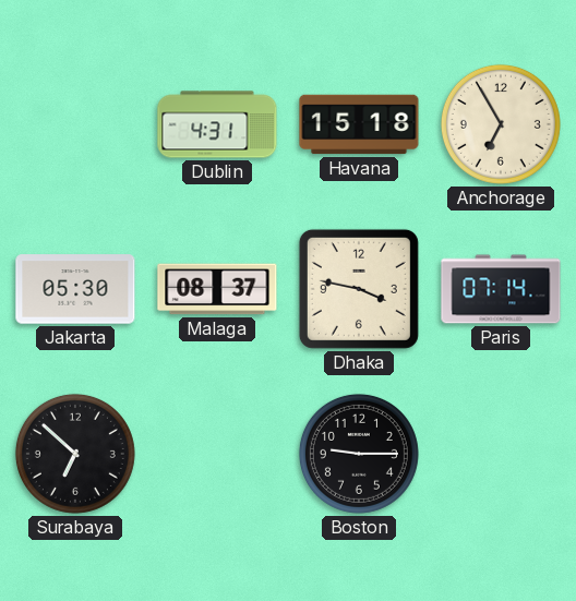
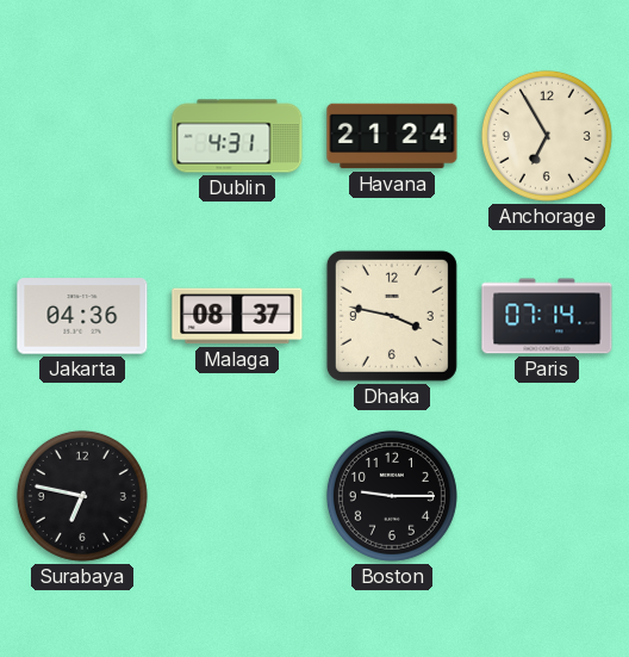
Havana: 15:18 -> 21:24 (392, 136)
Jakarta: 05:30 -> 04:36 (82, 316)
Surabaya: 6:52 -> 6:47 (82, 496)
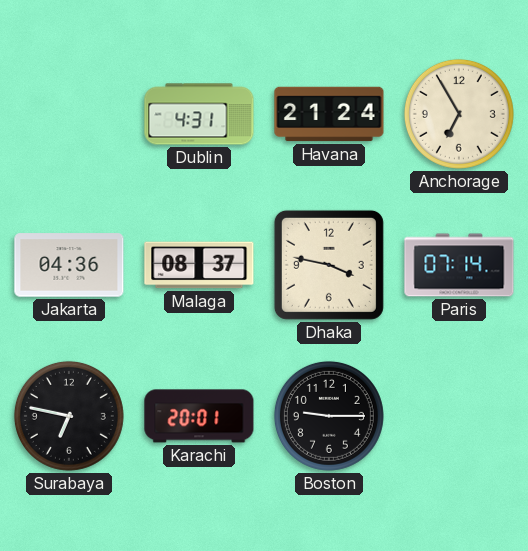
Karachi: none -> 20:01 (199, 416)
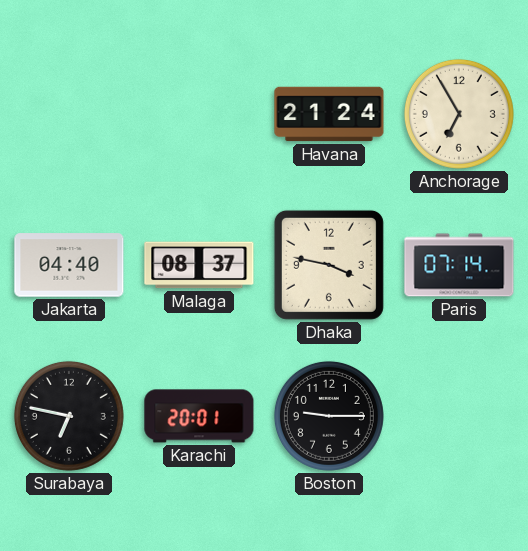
Dublin: 4:31 -> none (199, 114)
Jakarta: 04:36 -> 04:40 (69, 265)
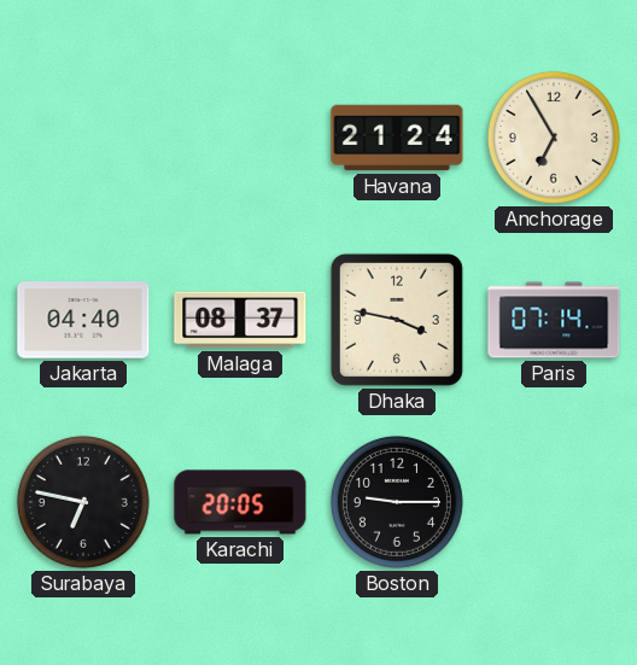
Karachi: 20:01 -> 20:05 (240, 502)
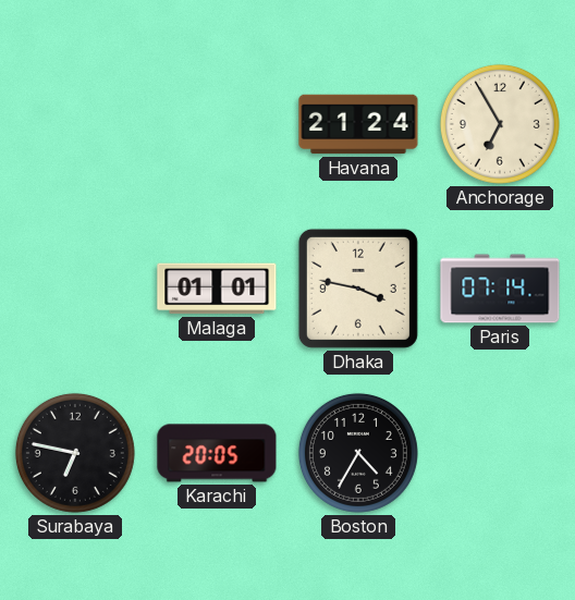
Jakarta: 04:40 -> none (83, 320)
Malaga: 08:37 -> 01:01 (217, 289)
Boston: 9:15 -> 4:35 (358, 453)
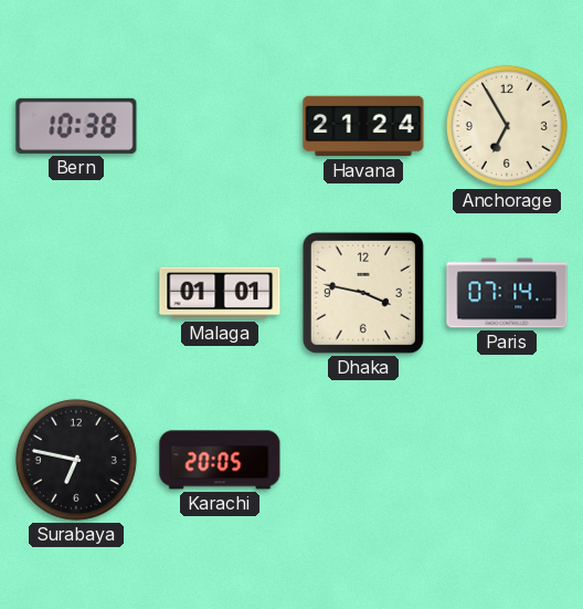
Bern: none -> 10:38 (76, 126)
Boston: 4:35 -> none (358, 453)
